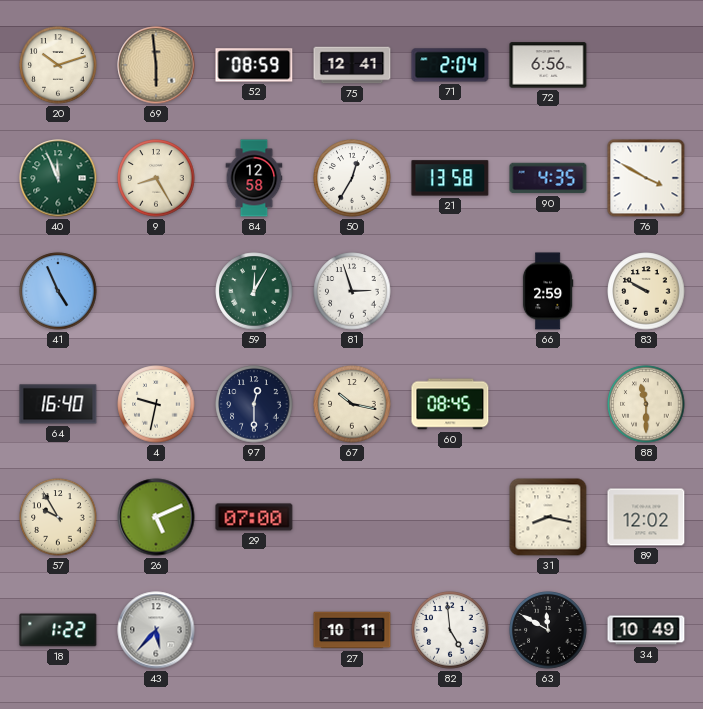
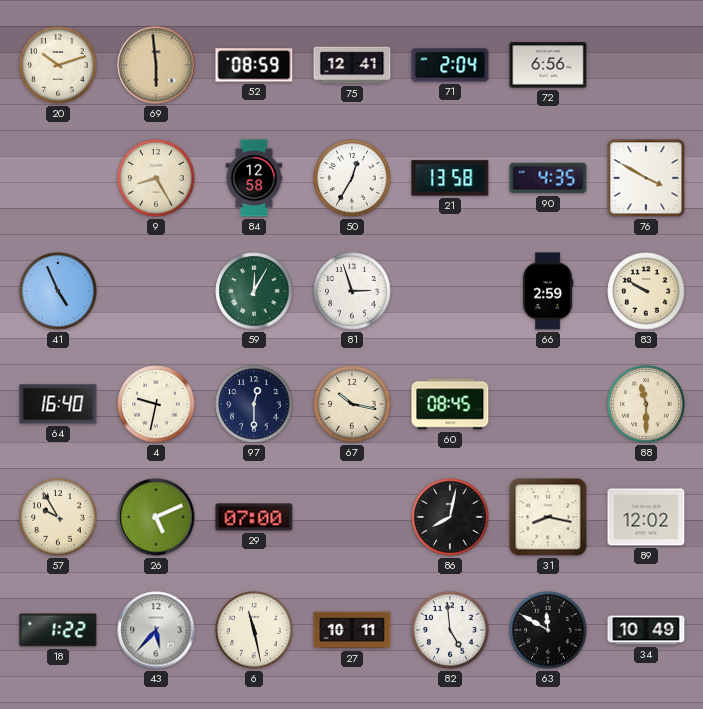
40: 11:56 -> none (58, 178)
86: none -> 8:02 (450, 517)
6: none -> 11:28 (254, 630)
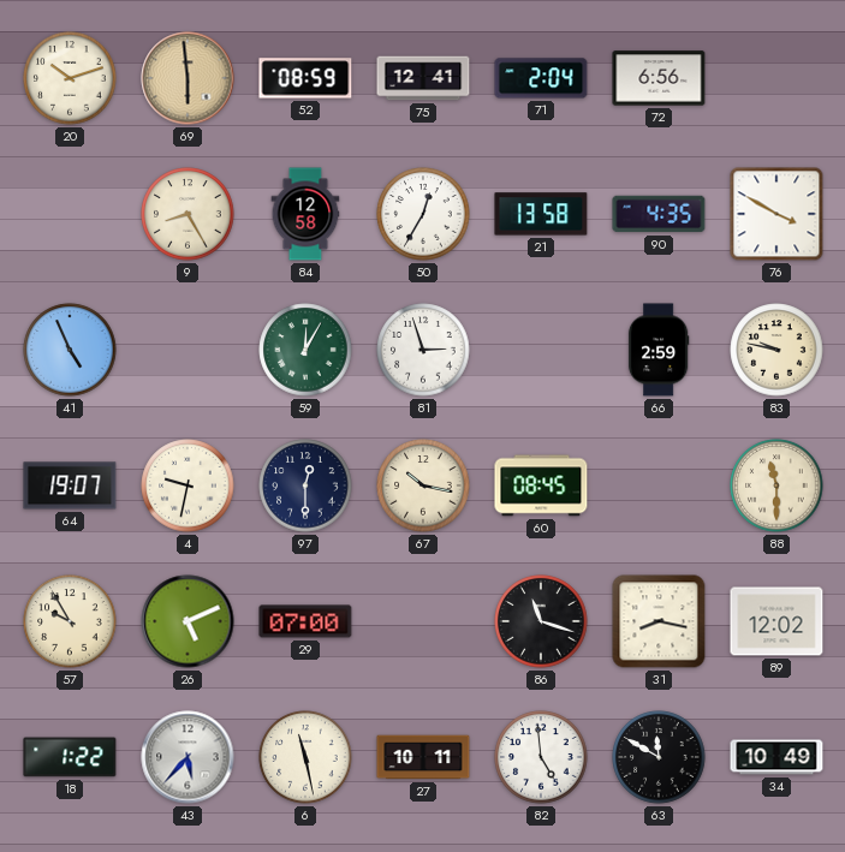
83: 9:50 -> 9:47 (776, 350)
64: 16:40 -> 19:07 (70, 485)
86: 8:02 -> 11:18 (541, 621)
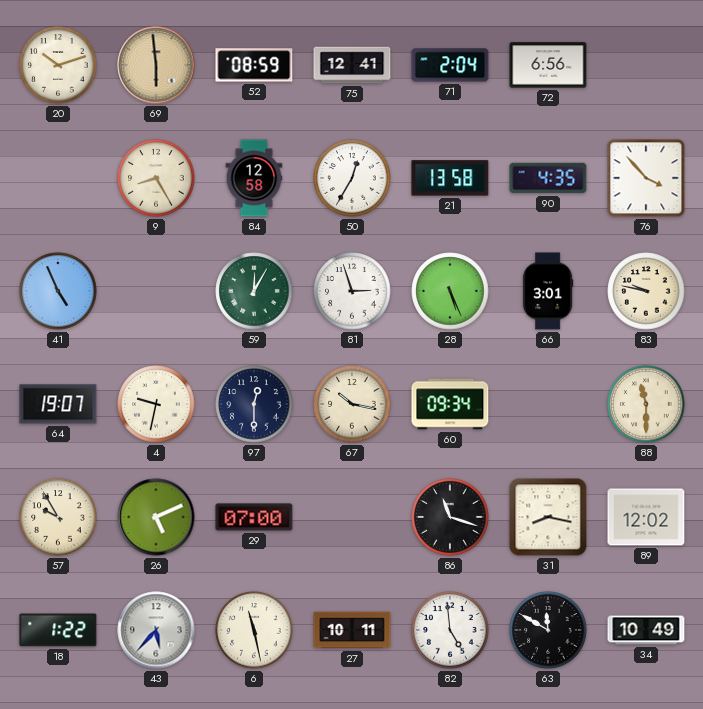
76: 3:50 -> 3:53 (646, 178)
28: none -> 5:26 (450, 291)
66: 2:59 -> 3:01 (548, 291)
60: 08:45 -> 09:34 (450, 404)
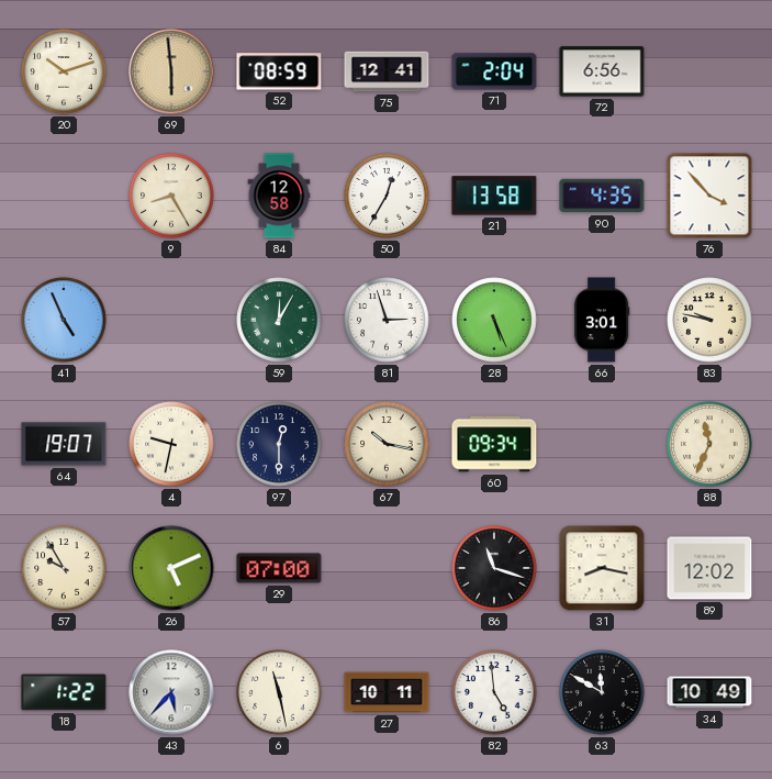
88: 11:30 -> 11:34 (709, 444)
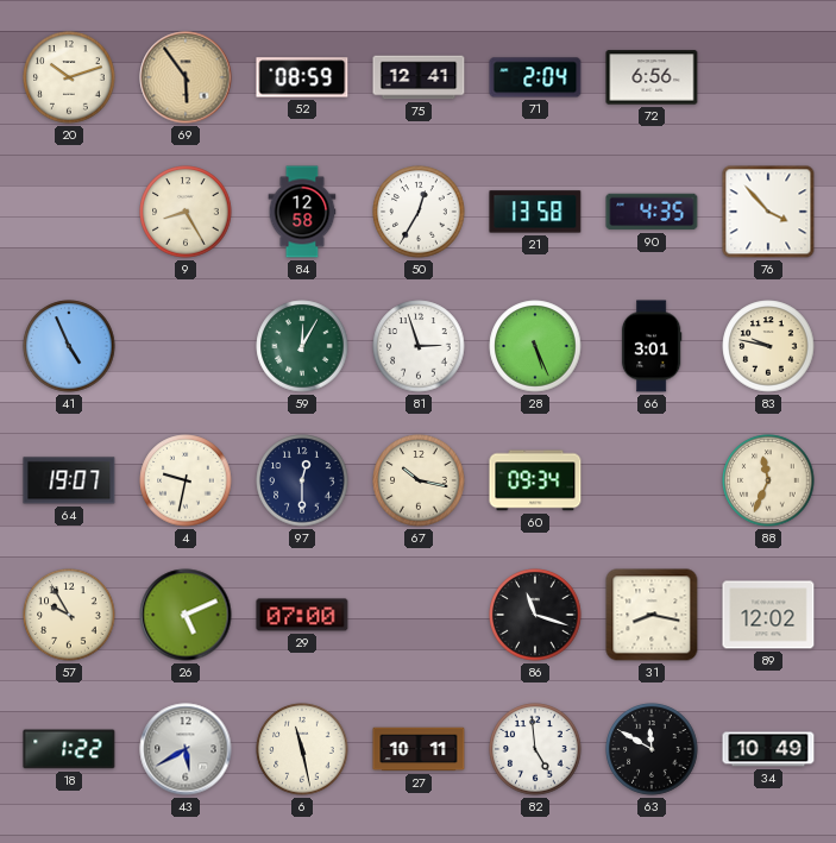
69: 5:59 -> 5:54 (186, 77)
43: 5:37 -> 5:40 (186, 749)
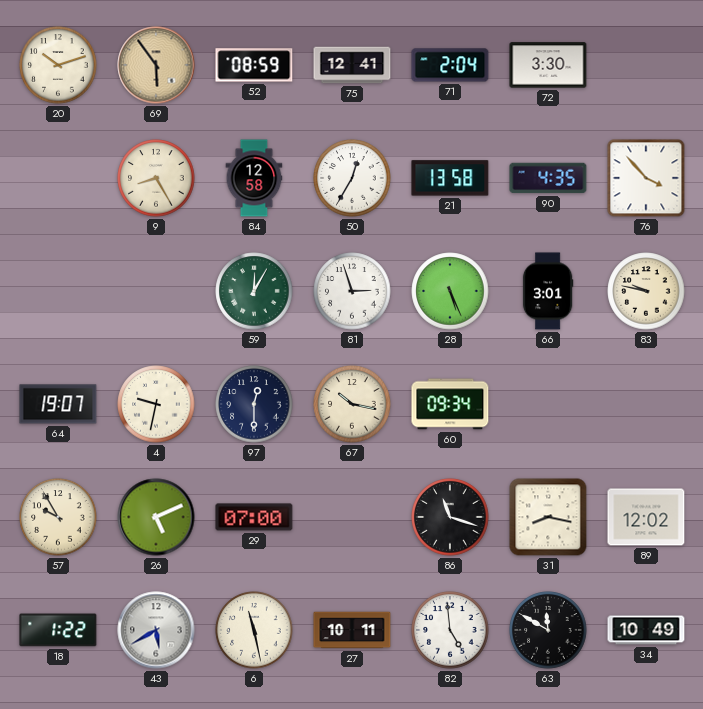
72: 6:56 -> 3:30 (548, 65)
41: 4:56 -> none (69, 346)
88: 11:34 -> none (768, 480)
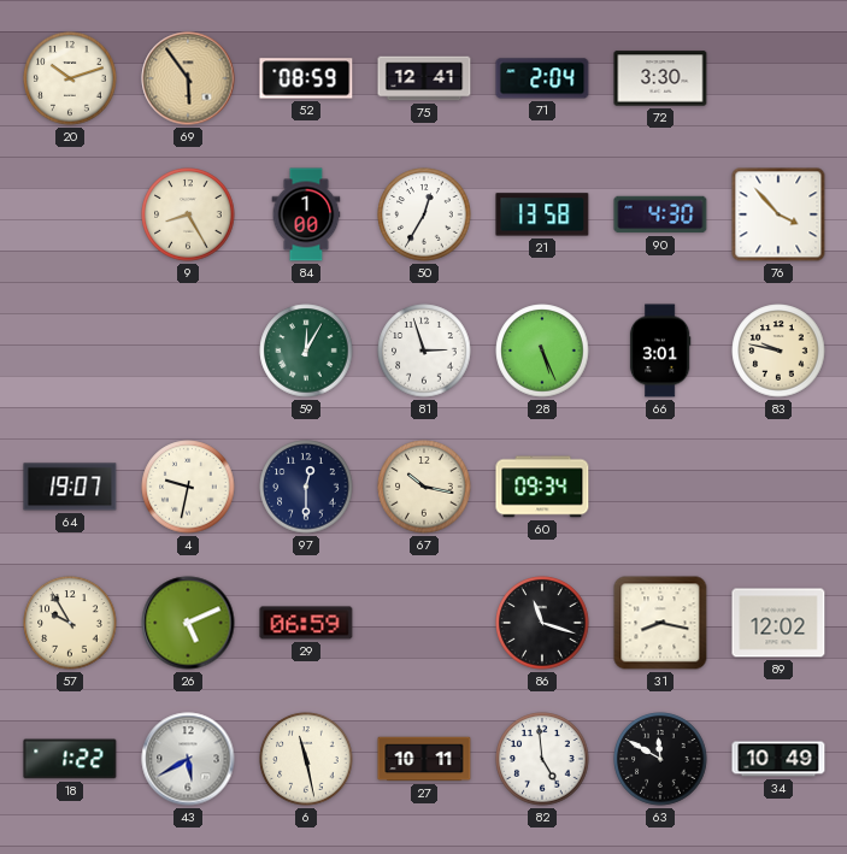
84: 12:58 -> 1:00 (306, 214)
90: 4:35 -> 4:30 (660, 214)
29: 07:00 -> 06:59 (306, 623)
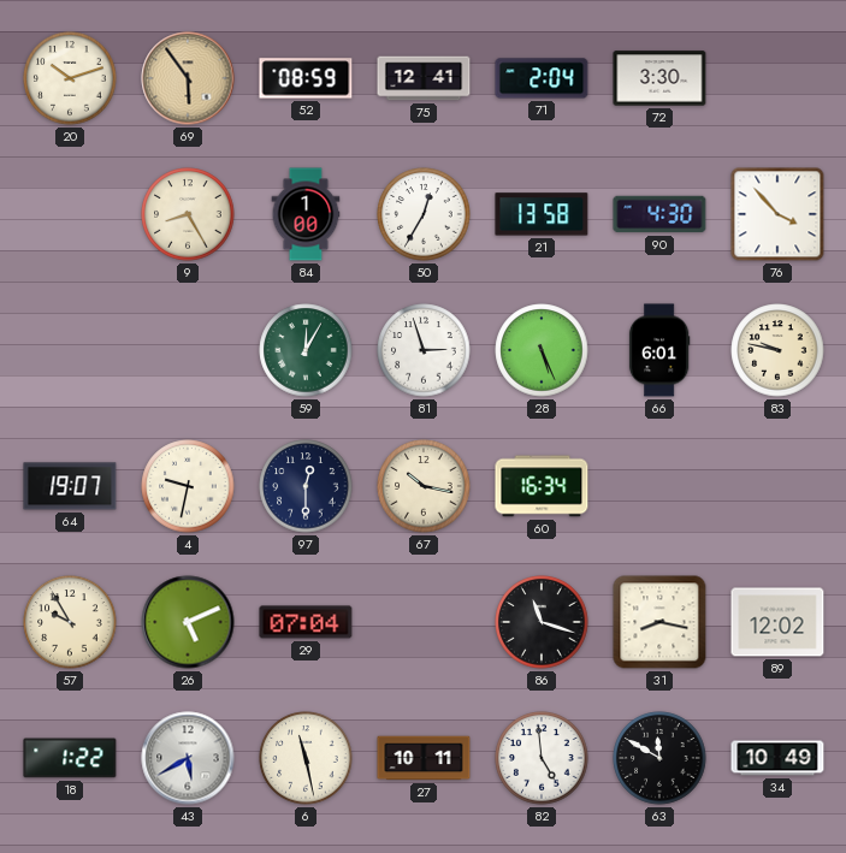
66: 3:01 -> 6:01 (659, 350)
60: 09:34 -> 16:34 (542, 486)
29: 06:59 -> 07:04 (306, 622)
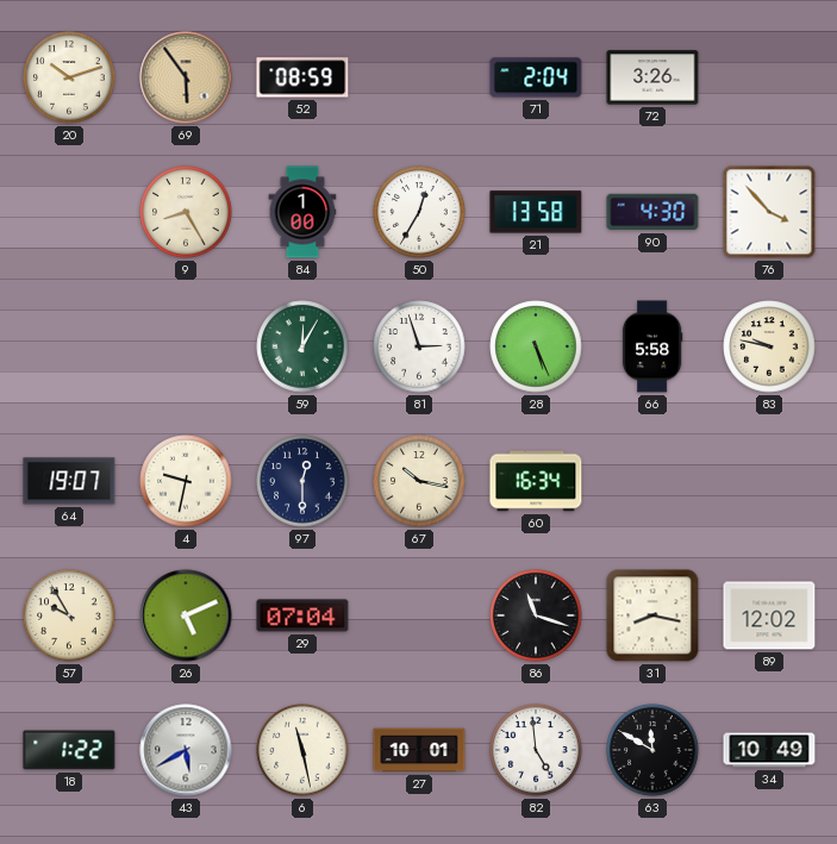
75: 12:41 -> none (424, 78)
72: 3:30 -> 3:26 (652, 77)
66: 6:01 -> 5:58 (652, 346)
27: 10:11 -> 10:01 (419, 750)
